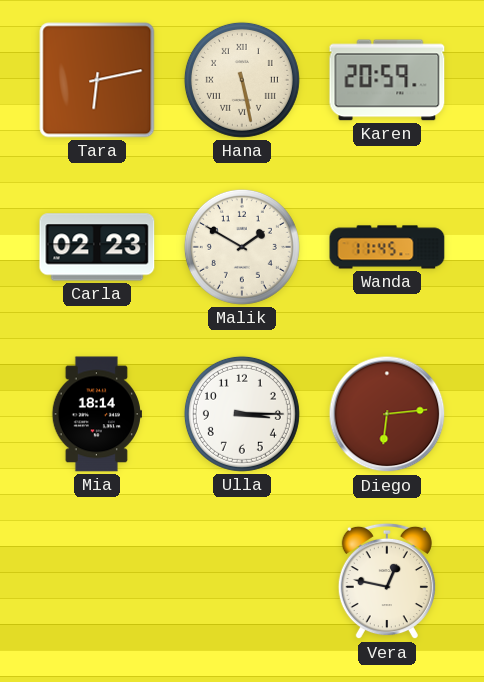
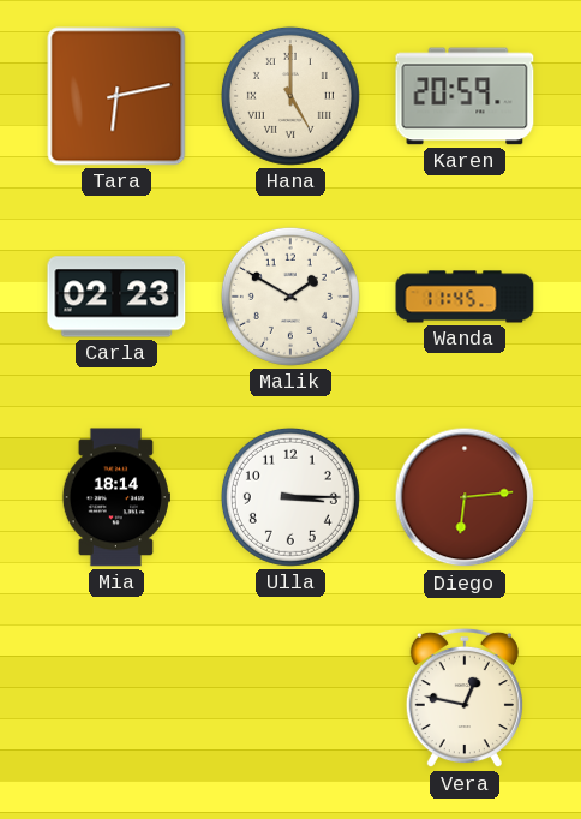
Hana: 5:28 -> 5:00 (290, 96)
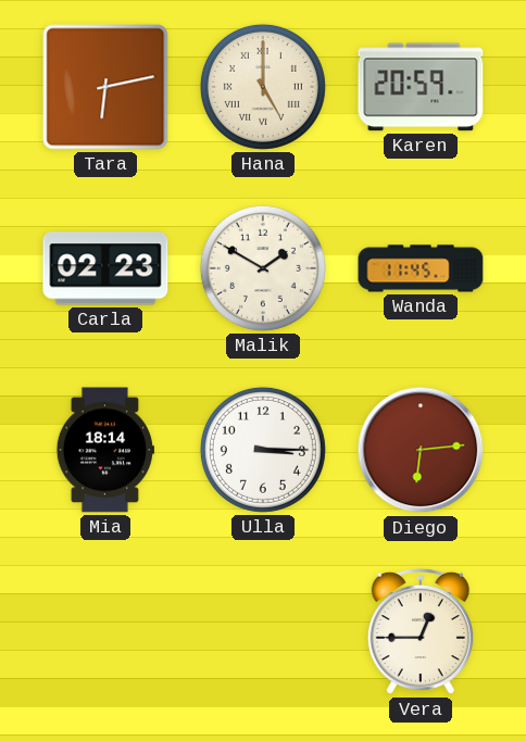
Vera: 12:47 -> 12:45 (421, 631)
